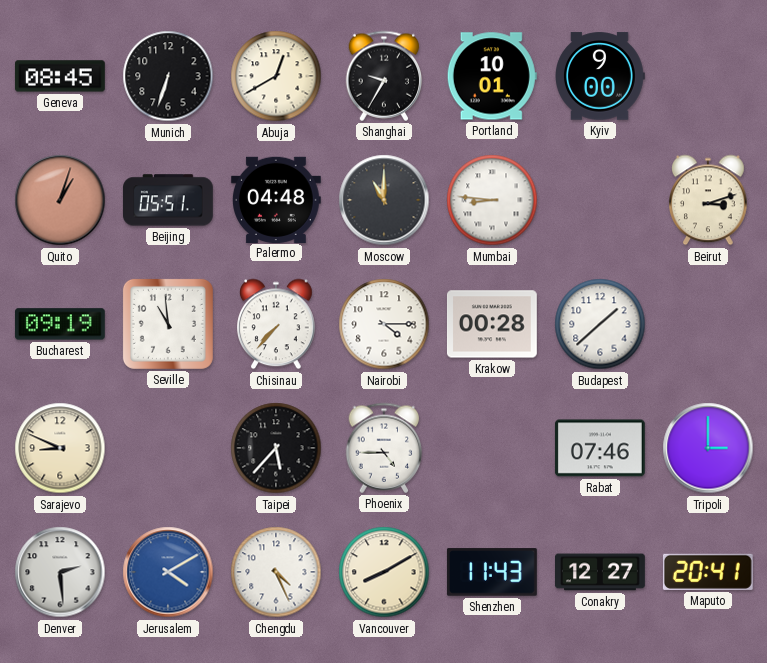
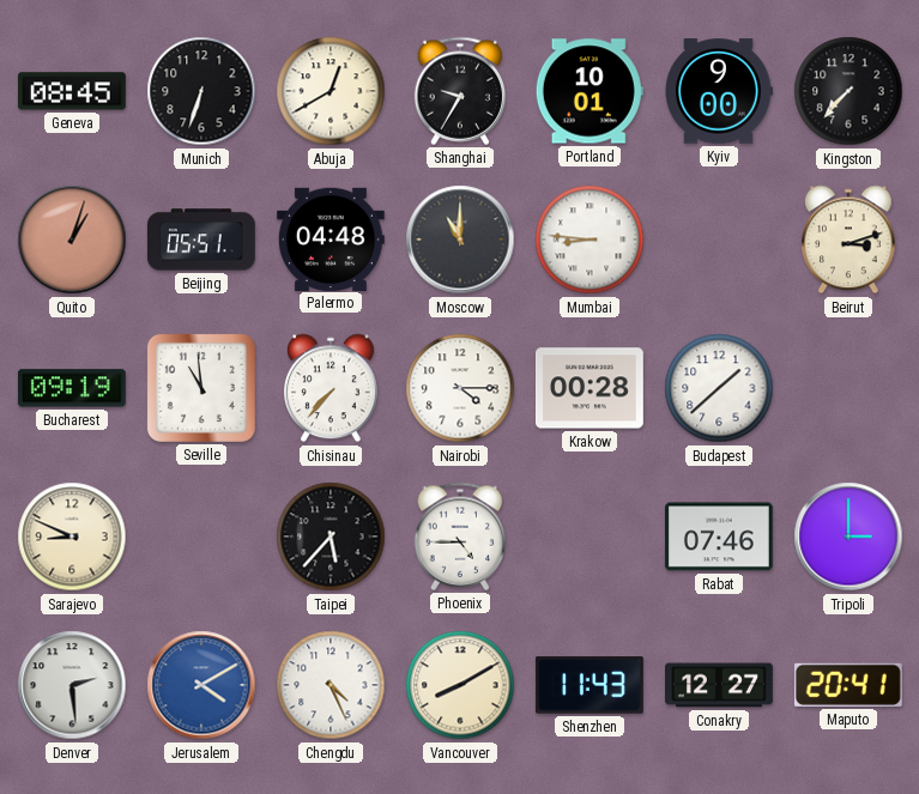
Kingston: none -> 7:37 (848, 91)
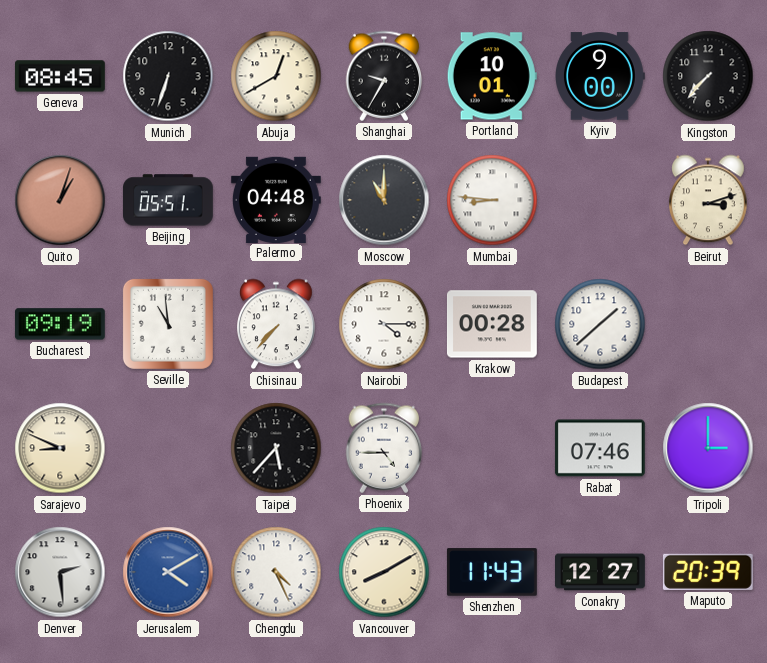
Maputo: 20:41 -> 20:39 (708, 572)
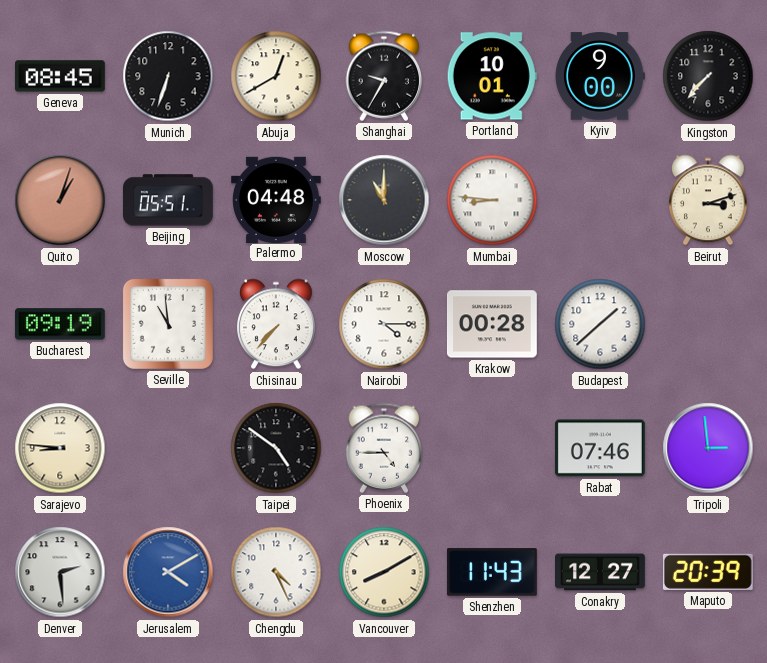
Sarajevo: 8:49 -> 8:46 (60, 448)
Taipei: 5:37 -> 4:51 (276, 448)
Tripoli: 3:00 -> 2:59 (708, 448)
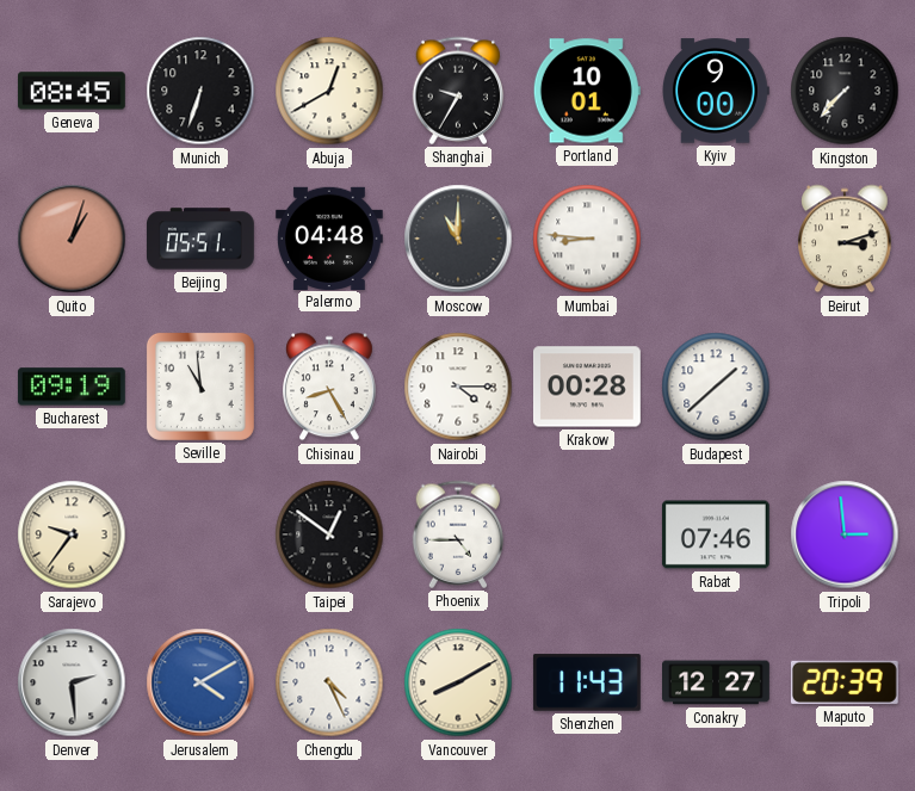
Chisinau: 7:37 -> 8:25 (330, 387)
Sarajevo: 8:46 -> 9:36 (72, 534)
Taipei: 4:51 -> 12:51 (329, 534)
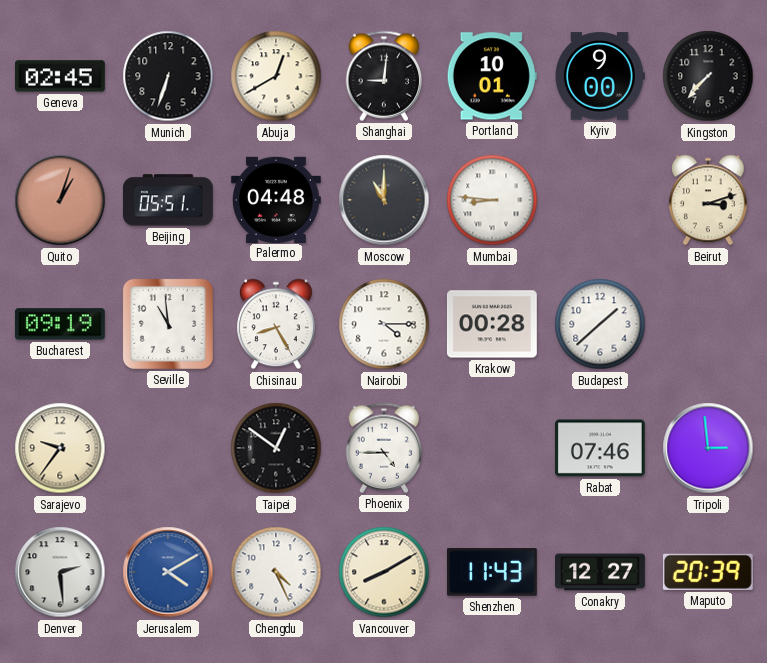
Geneva: 08:45 -> 02:45 (60, 76)
Shanghai: 9:35 -> 9:01 (384, 76)
